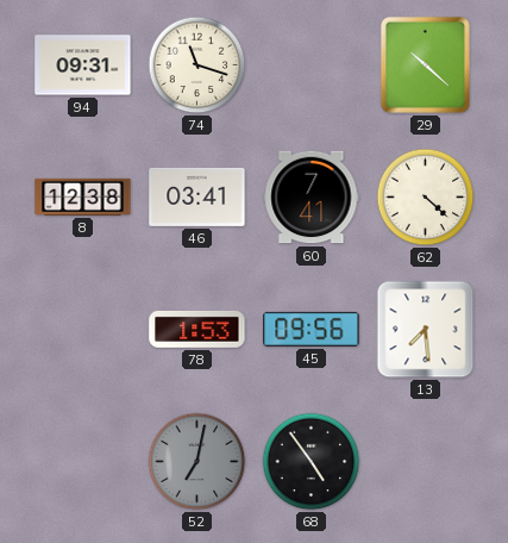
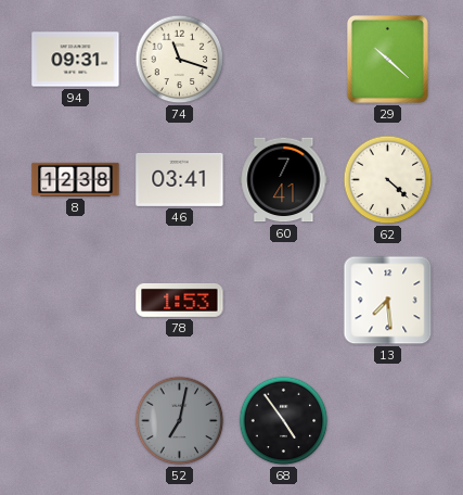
45: 09:56 -> none (312, 329)
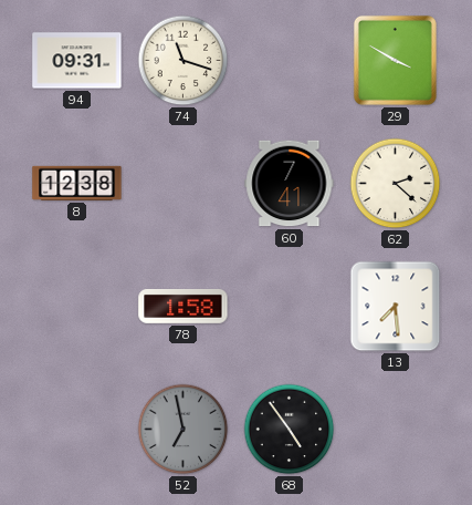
29: 10:22 -> 3:50 (395, 60)
46: 03:41 -> none (180, 179)
62: 4:22 -> 2:22 (396, 184)
78: 1:53 -> 1:58 (183, 306)
52: 7:02 -> 6:58 (183, 430)
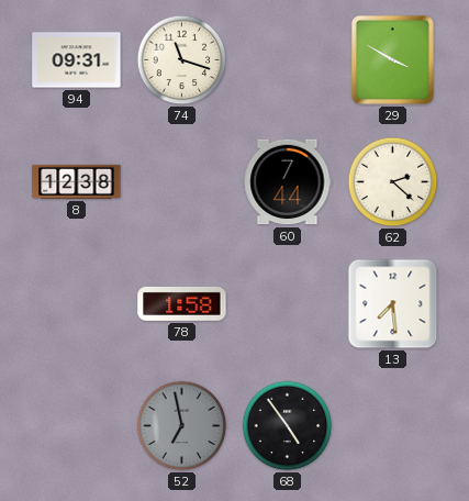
60: 7:41 -> 7:44 (288, 182)
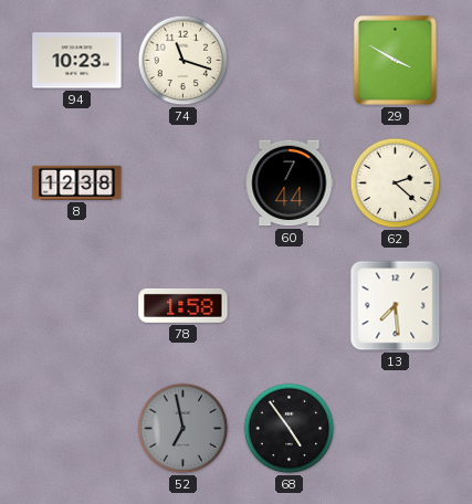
94: 09:31 -> 10:23 (77, 61)
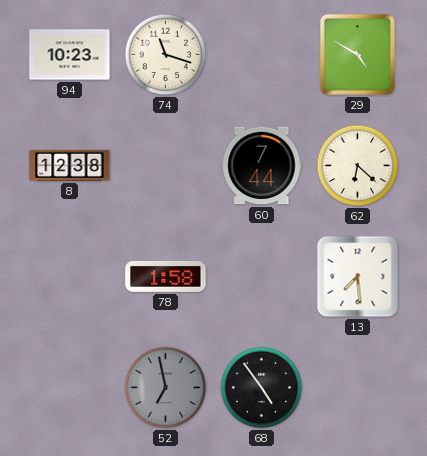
29: 3:50 -> 4:50 (357, 54)
62: 2:22 -> 6:22 (358, 166)
